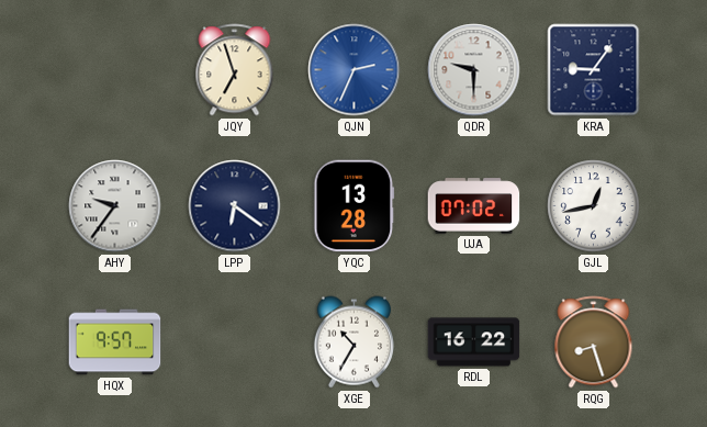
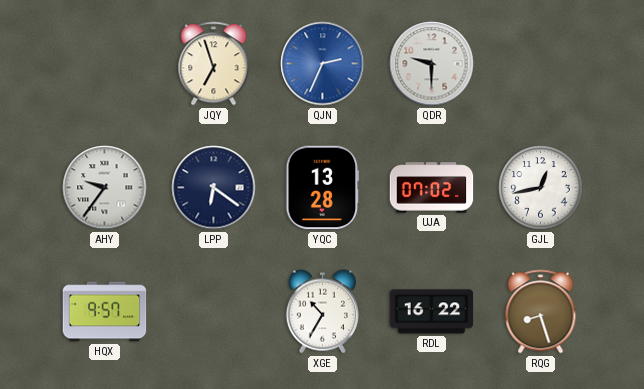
KRA: 9:06 -> none (594, 70)
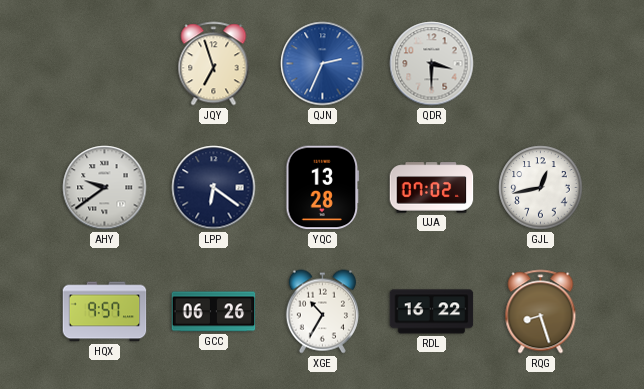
QDR: 9:30 -> 3:30 (432, 64)
AHY: 9:36 -> 9:39 (105, 188)
GCC: none -> 06:26 (214, 312)
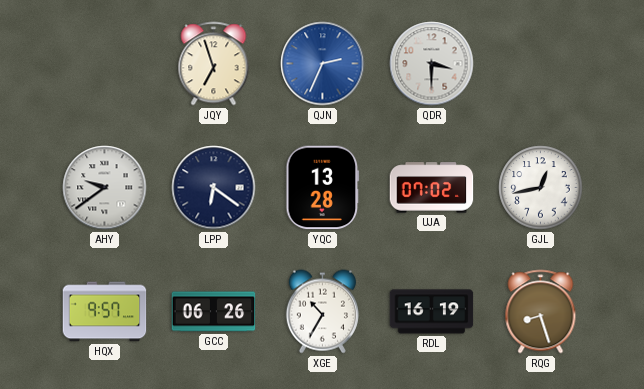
RDL: 16:22 -> 16:19 (432, 312)
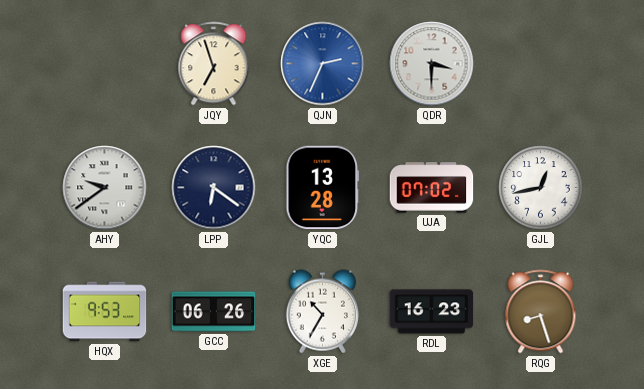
HQX: 9:57 -> 9:53 (105, 312)
RDL: 16:19 -> 16:23 (432, 312)
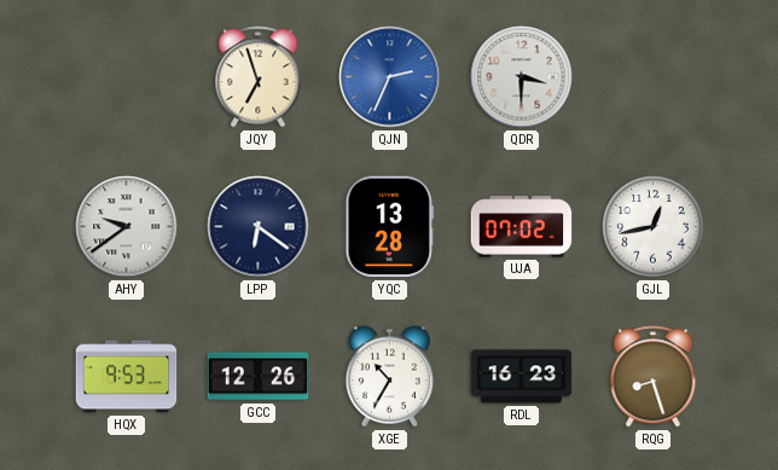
GCC: 06:26 -> 12:26 (259, 377)
